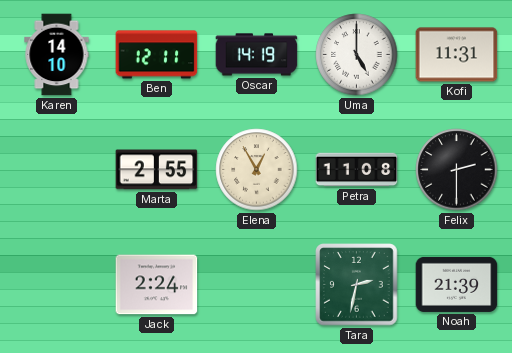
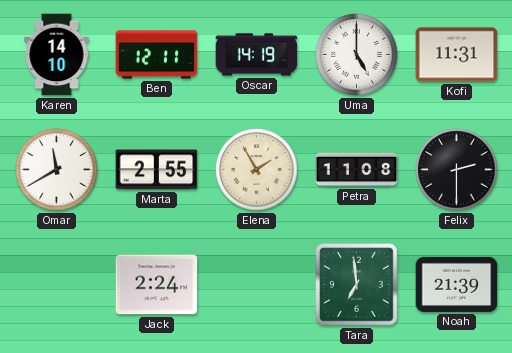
Omar: none -> 11:40 (57, 170)
Elena: 12:55 -> 1:55 (257, 170)
Tara: 2:32 -> 6:59 (357, 285)
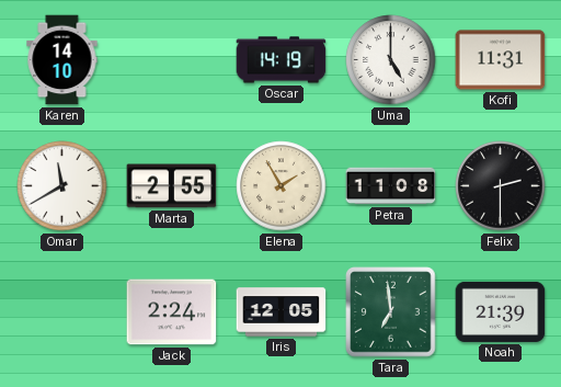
Ben: 12:11 -> none (157, 55)
Iris: none -> 12:05 (282, 312)
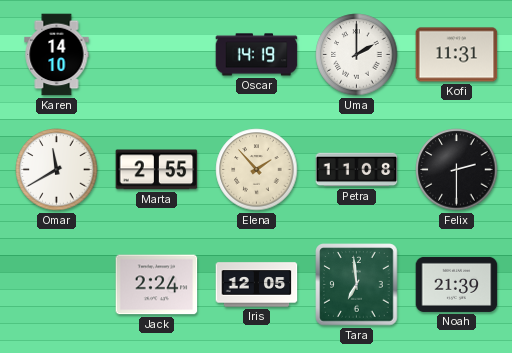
Uma: 5:00 -> 2:00 (357, 55)
Elena: 1:55 -> 1:53 (257, 170)
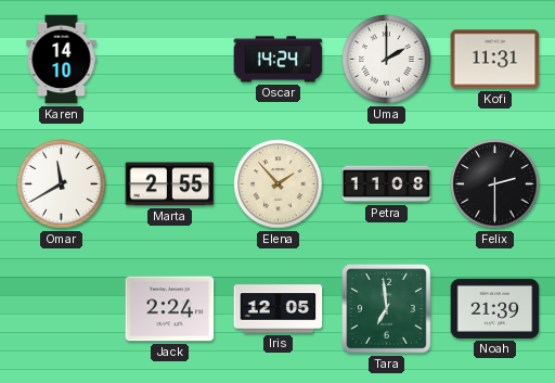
Oscar: 14:19 -> 14:24 (279, 60)
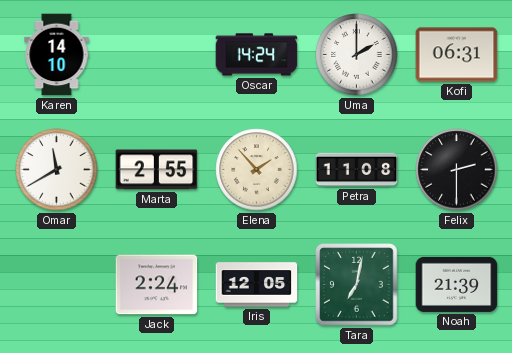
Kofi: 11:31 -> 06:31 (457, 55)
Tara: 6:59 -> 7:02 (357, 285)
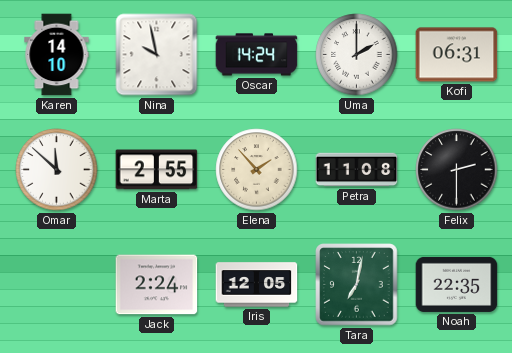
Nina: none -> 9:58 (157, 55)
Omar: 11:40 -> 11:52 (57, 170)
Noah: 21:39 -> 22:35 (457, 284)
